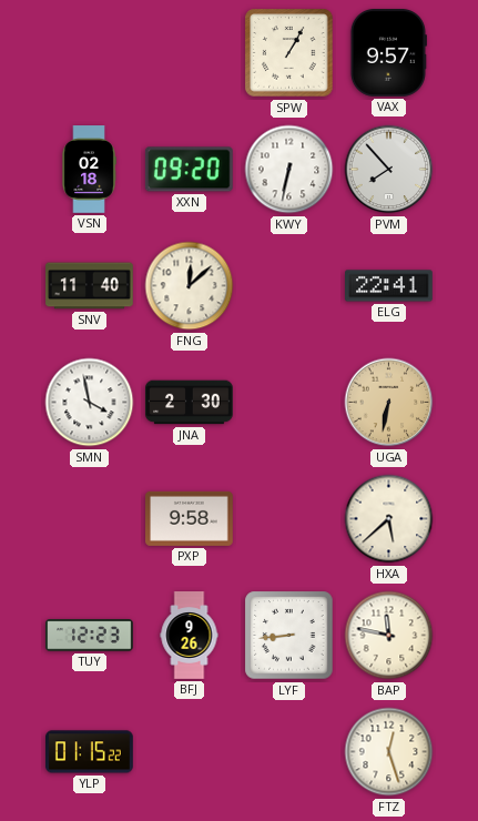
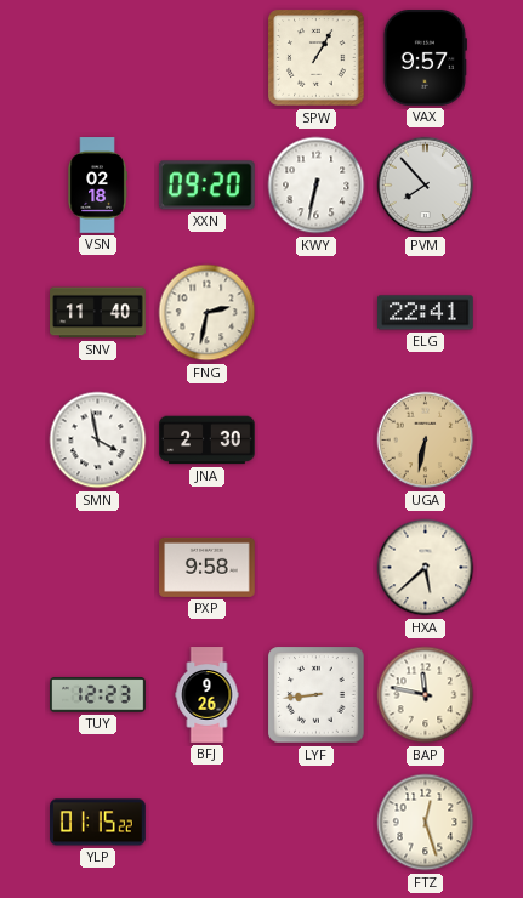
FNG: 12:08 -> 2:32 (208, 313)
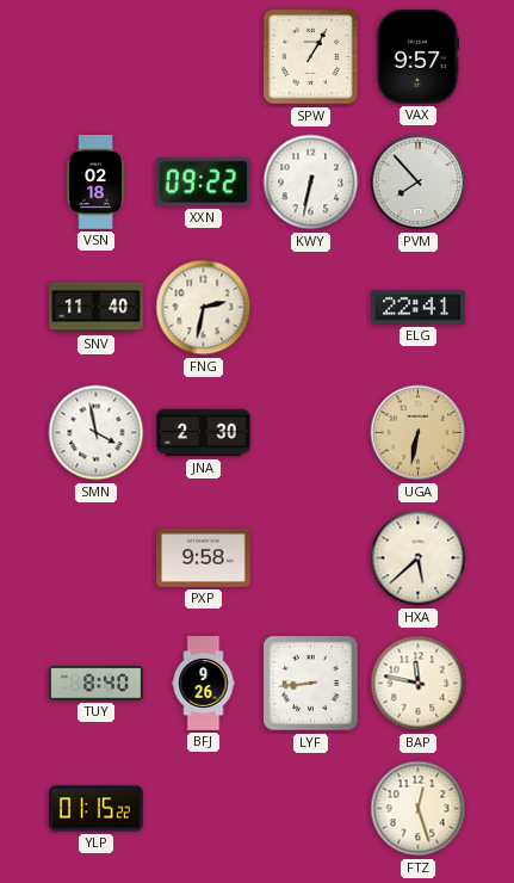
XXN: 09:20 -> 09:22 (203, 183)
TUY: 12:23 -> 8:40 (97, 684)
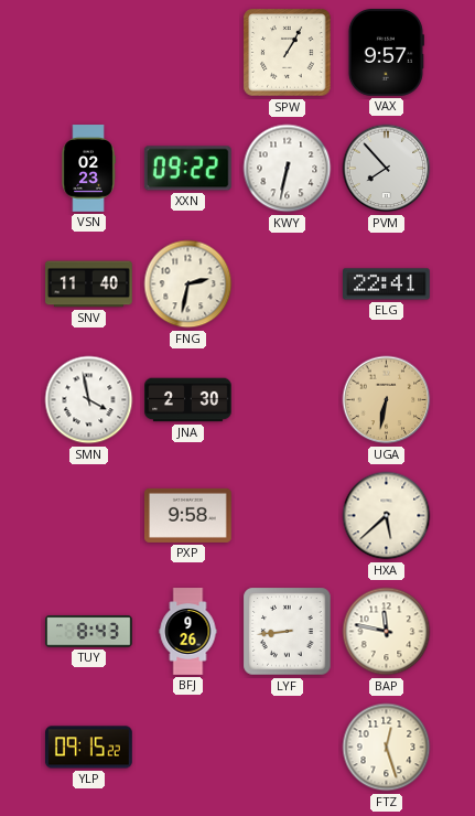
VSN: 02:18 -> 02:23 (88, 169)
TUY: 8:40 -> 8:43 (89, 632)
YLP: 01:15 -> 09:15 (89, 748)
